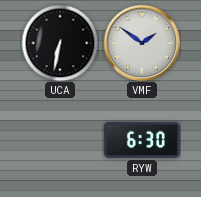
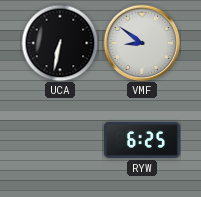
VMF: 1:51 -> 8:51 (142, 43)
RYW: 6:30 -> 6:25 (142, 140)
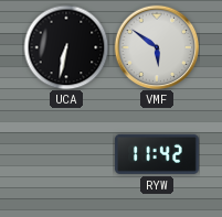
VMF: 8:51 -> 5:51 (157, 47)
RYW: 6:25 -> 11:42 (157, 154)
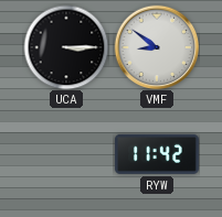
UCA: 6:32 -> 3:15 (66, 47)
VMF: 5:51 -> 8:51 (157, 47)
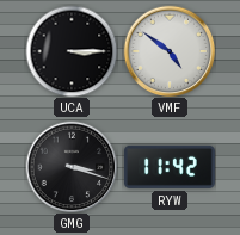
VMF: 8:51 -> 4:51 (170, 51)
GMG: none -> 3:18 (72, 167)
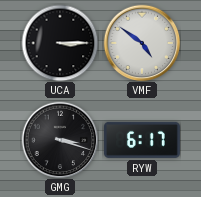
RYW: 11:42 -> 6:17 (142, 140)
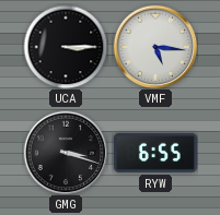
VMF: 4:51 -> 5:16 (155, 47)
RYW: 6:17 -> 6:55 (155, 153)
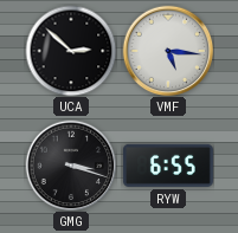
UCA: 3:15 -> 2:52 (71, 51)
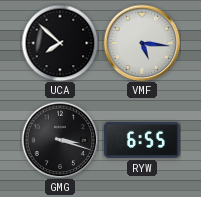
UCA: 2:52 -> 7:52 (60, 43)
